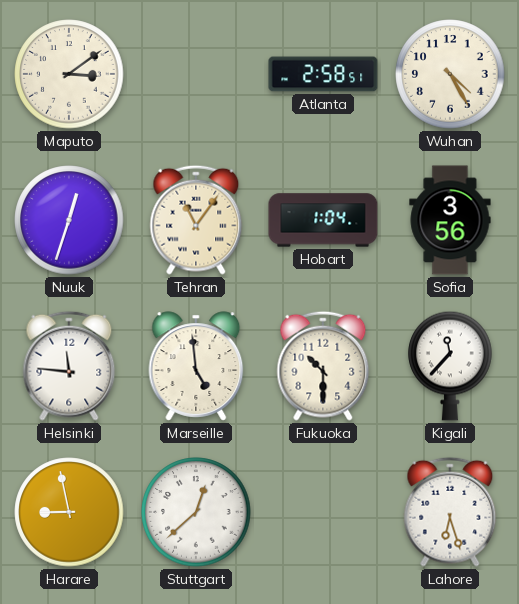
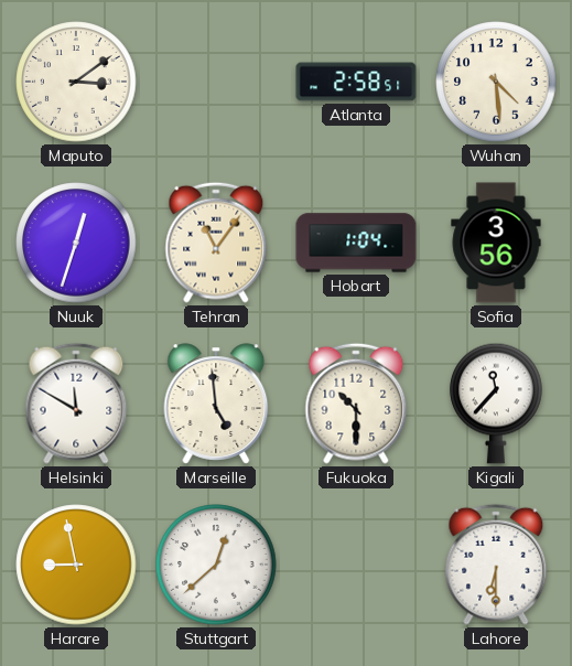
Wuhan: 4:25 -> 4:29 (496, 82)
Helsinki: 11:46 -> 11:50 (76, 404)
Lahore: 6:27 -> 6:30 (496, 565)
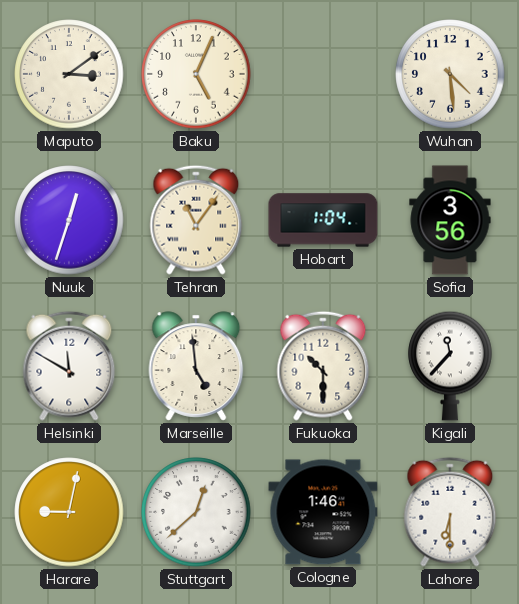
Baku: none -> 5:04 (196, 74)
Atlanta: 2:58 -> none (356, 82)
Harare: 8:58 -> 9:02 (69, 512)
Cologne: none -> 1:46 (323, 512)
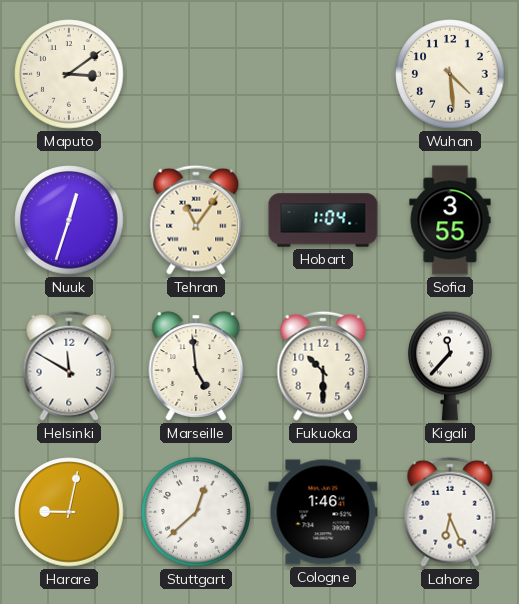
Baku: 5:04 -> none (196, 74)
Sofia: 3:56 -> 3:55 (450, 220)
Lahore: 6:30 -> 6:26 (450, 512)
